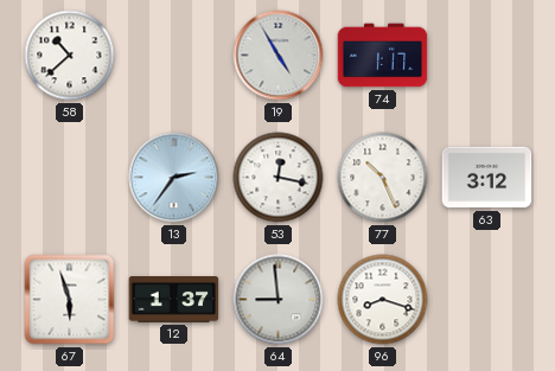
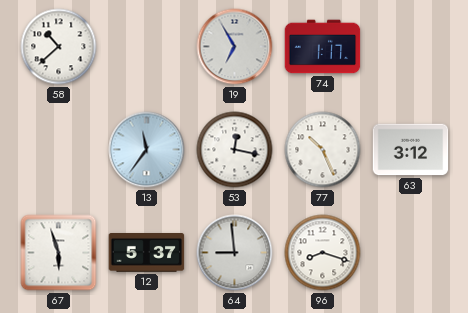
19: 4:55 -> 6:55 (235, 47)
13: 2:36 -> 11:36 (147, 150)
12: 1:37 -> 5:37 (147, 253)
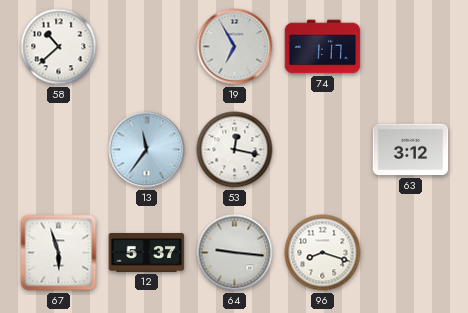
77: 10:26 -> none (323, 150)
64: 8:59 -> 9:16 (235, 253)
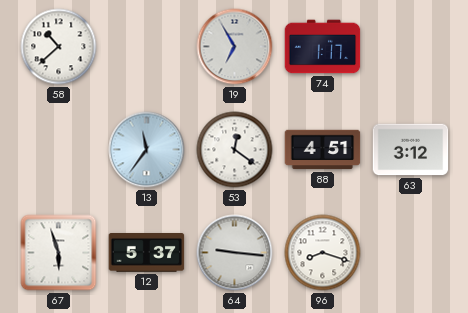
53: 12:17 -> 12:21 (235, 150)
88: none -> 4:51 (323, 150)
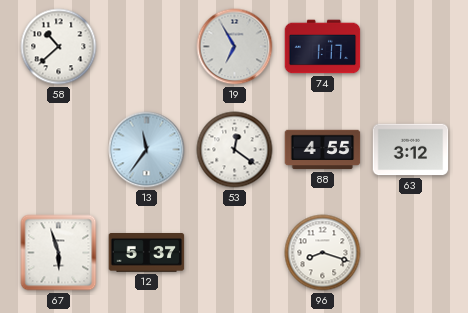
88: 4:51 -> 4:55 (323, 150)
64: 9:16 -> none (235, 253)
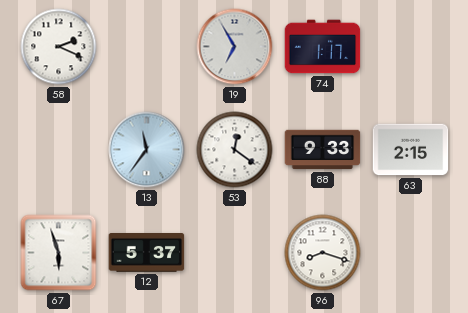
58: 10:38 -> 2:19 (59, 47)
88: 4:55 -> 9:33 (323, 150)
63: 3:12 -> 2:15 (411, 150)
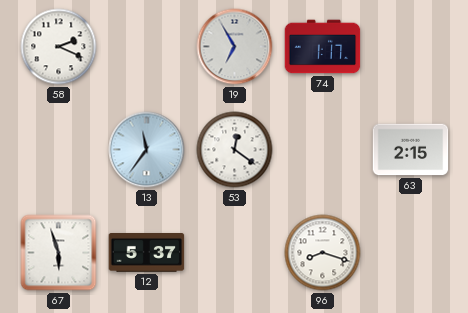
88: 9:33 -> none (323, 150)
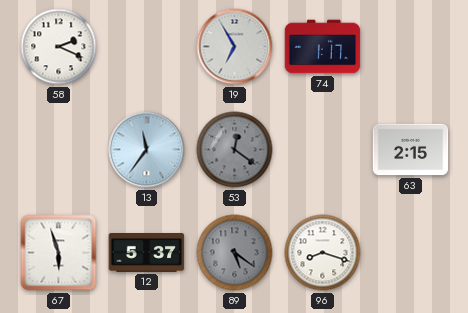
53 dial: white -> grey (235, 150)
89: none -> 5:21 (235, 253)
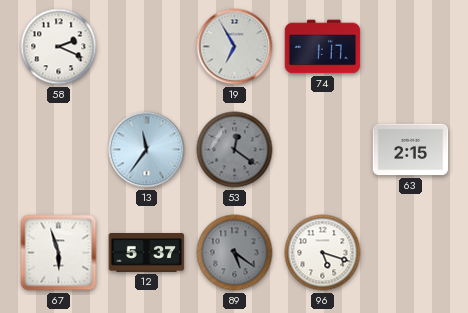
96: 8:18 -> 5:18 (323, 253)
